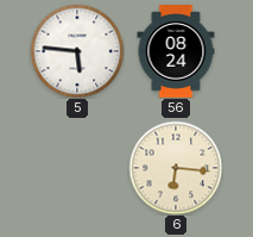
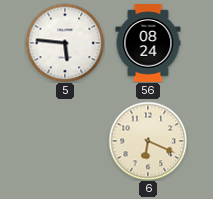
6: 6:16 -> 6:19 (148, 141)
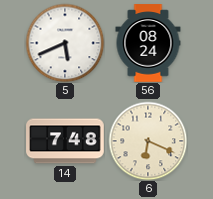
5: 5:46 -> 5:41 (65, 43)
14: none -> 7:48 (65, 141)
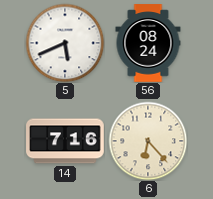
14: 7:48 -> 7:16 (65, 141)
6: 6:19 -> 6:23 (148, 141)
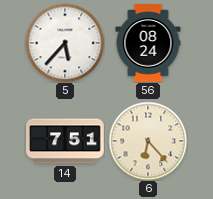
5: 5:41 -> 5:37 (65, 43)
14: 7:16 -> 7:51 (65, 141)
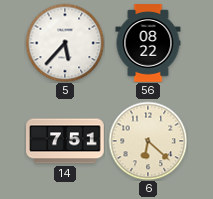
56: 08:24 -> 08:22 (148, 43)
6: 6:23 -> 6:22 (148, 141)
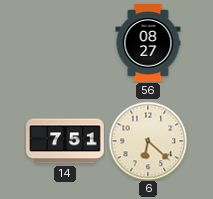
5: 5:37 -> none (65, 43)
56: 08:22 -> 08:27 (148, 43)
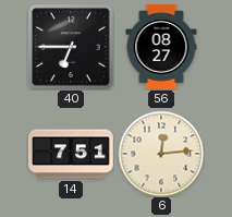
40: none -> 6:45 (71, 47)
6: 6:22 -> 12:14 (161, 154)
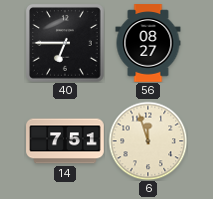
6: 12:14 -> 11:57 (148, 141)
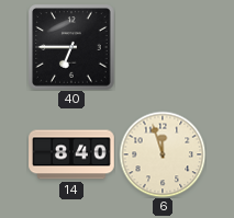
56: 08:27 -> none (148, 43)
14: 7:51 -> 8:40 (71, 154)
